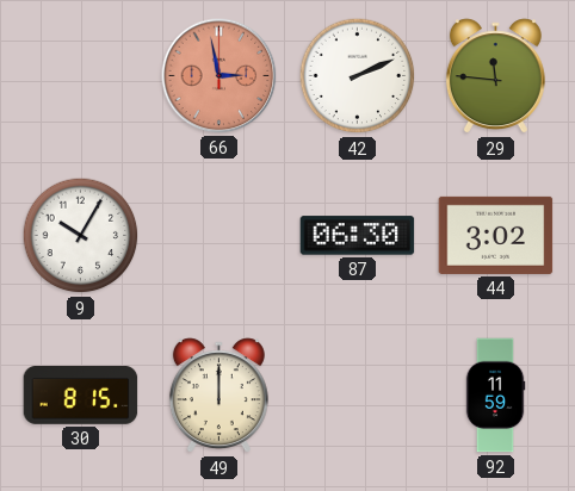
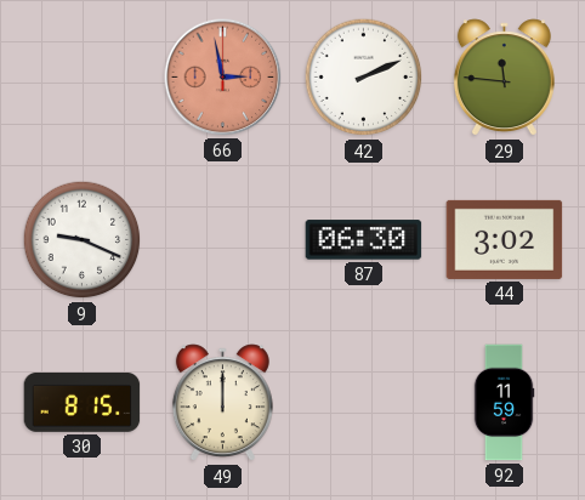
9: 10:05 -> 9:19 (83, 240)
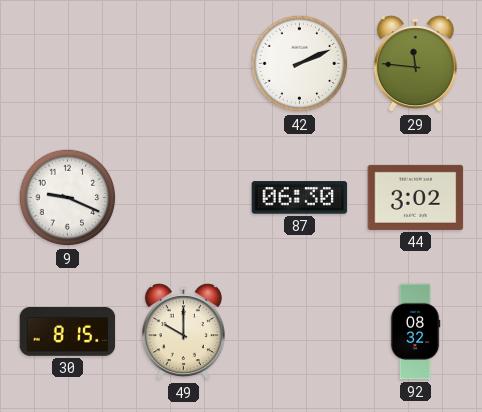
66: 2:58 -> none (223, 78)
49: 12:00 -> 10:00 (183, 332)
92: 11:59 -> 08:32 (415, 332)
